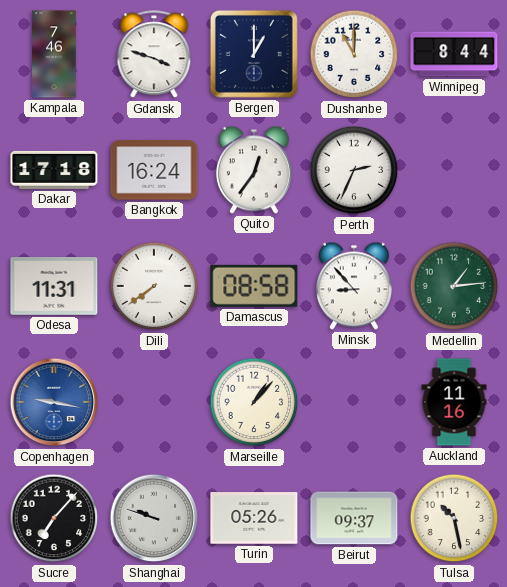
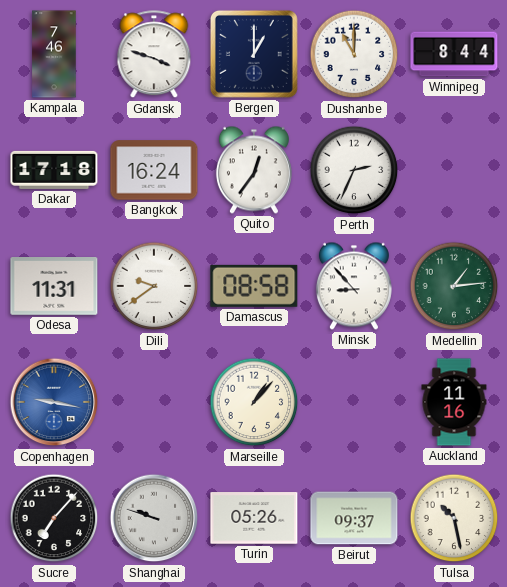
Dili: 7:39 -> 9:39 (154, 286)
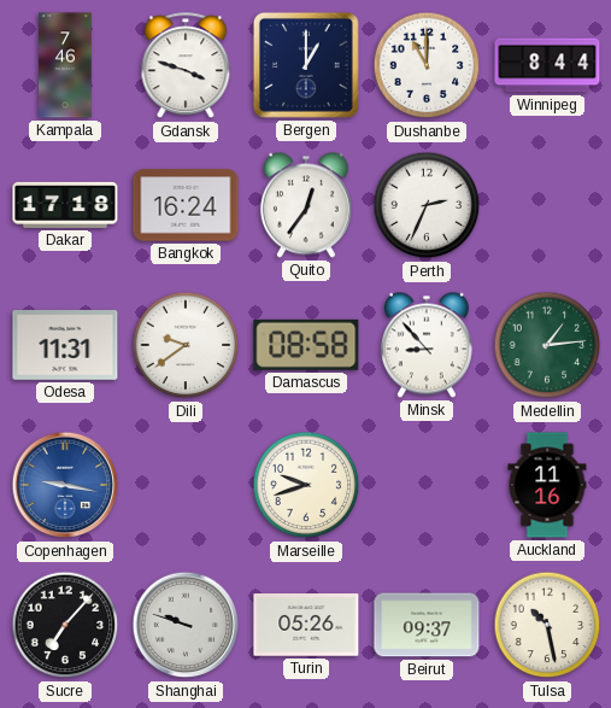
Marseille: 1:07 -> 9:42 (306, 485)
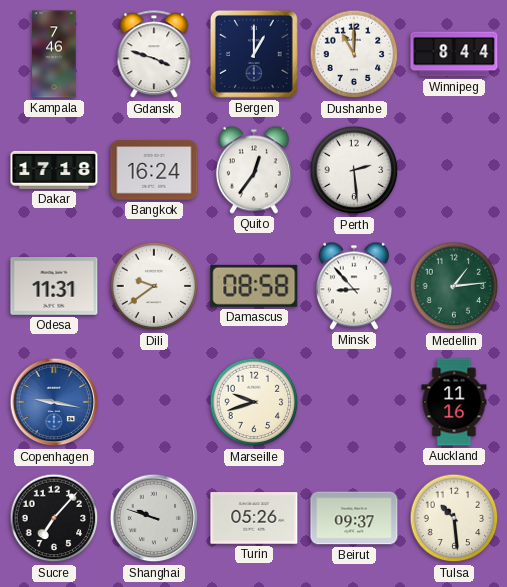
Perth: 2:34 -> 2:29 (354, 170)
Tulsa: 10:28 -> 10:29 (454, 518)
